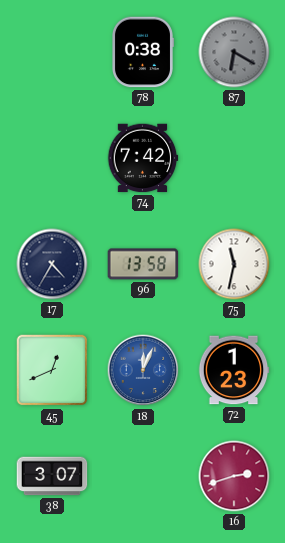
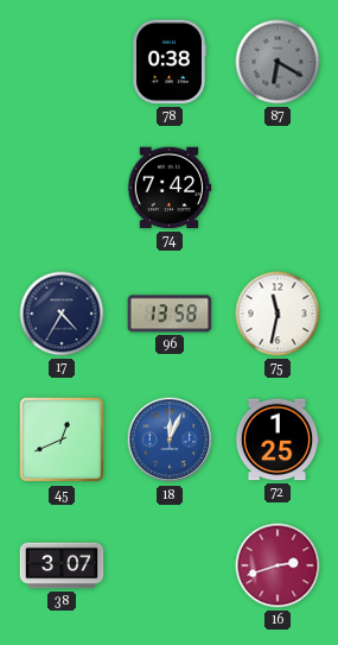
72: 1:23 -> 1:25 (278, 440)
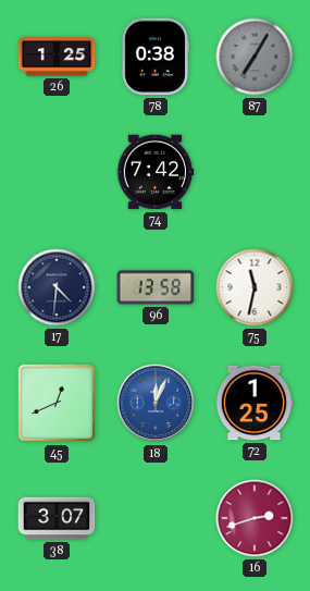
26: none -> 1:25 (57, 57)
87: 6:20 -> 7:05 (255, 57)
17: 4:35 -> 4:31 (57, 287)
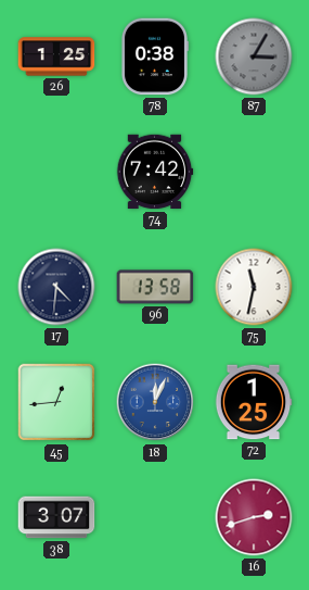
87: 7:05 -> 3:05 (254, 57)
45: 12:41 -> 12:44 (56, 402)
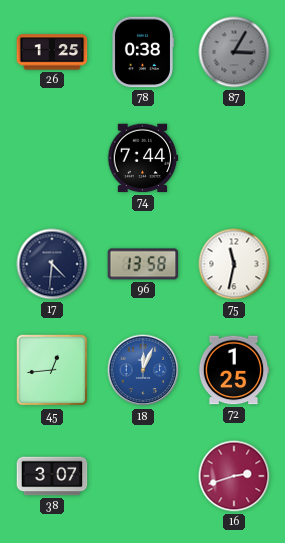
74: 7:42 -> 7:44 (143, 158)
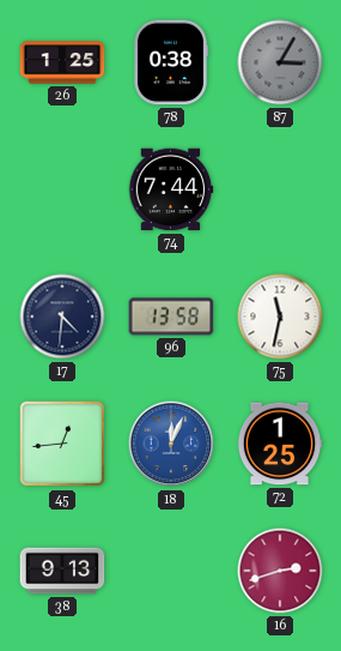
38: 3:07 -> 9:13 (62, 571)
